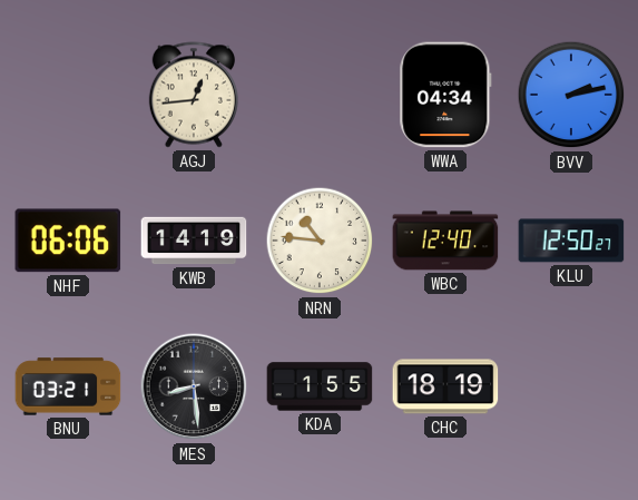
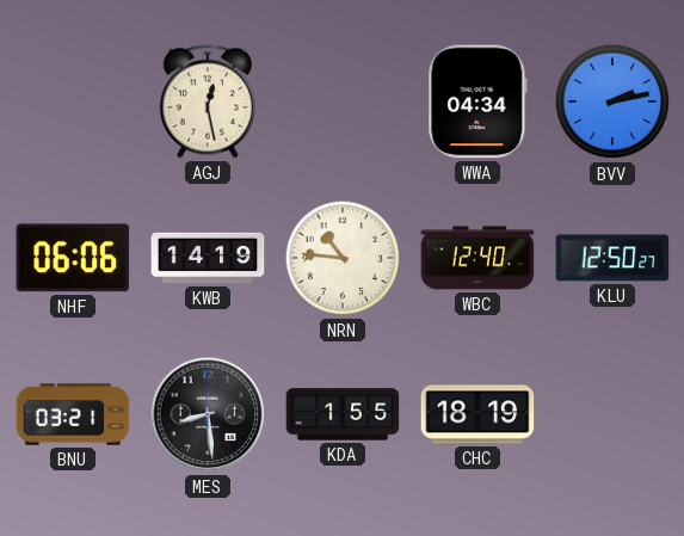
AGJ: 12:44 -> 12:28 (207, 101)
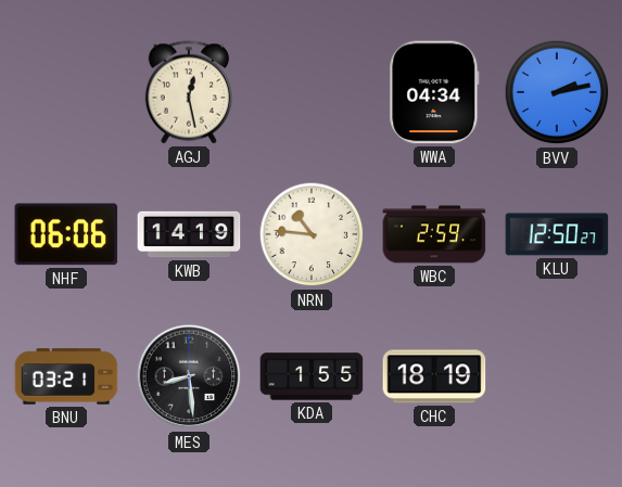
WBC: 12:40 -> 2:59 (434, 234)
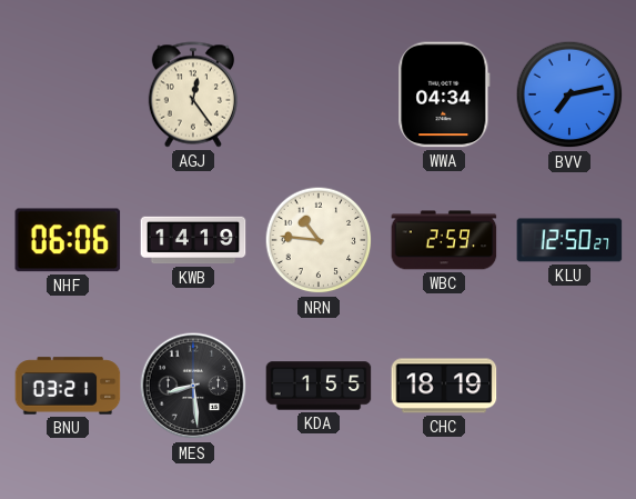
AGJ: 12:28 -> 12:24 (192, 94)
BVV: 2:13 -> 7:13 (569, 94)
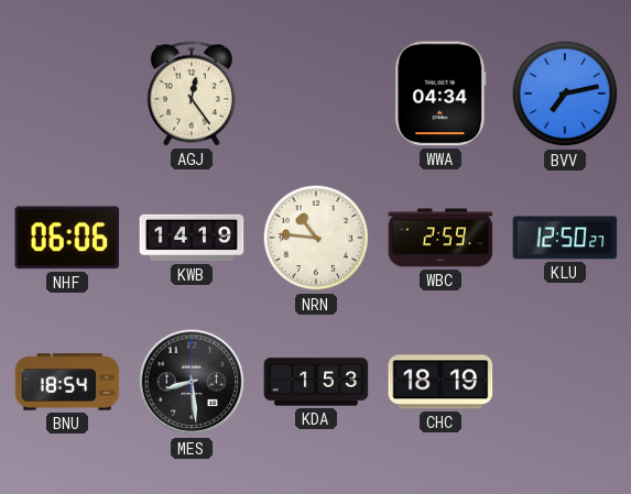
BNU: 03:21 -> 18:54 (67, 382)
KDA: 1:55 -> 1:53 (316, 382)
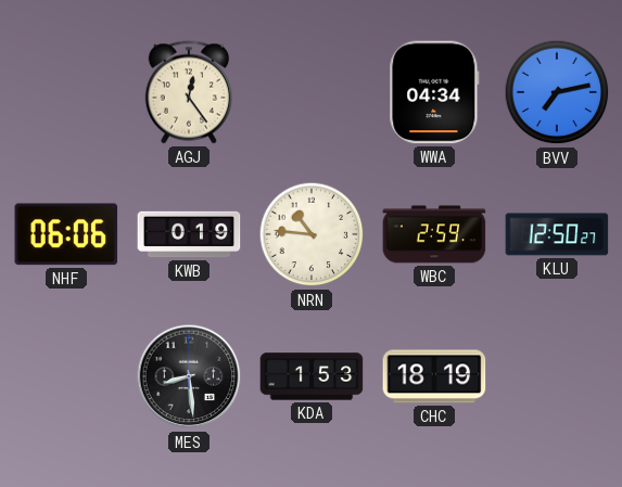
KWB: 14:19 -> 0:19 (189, 234)
BNU: 18:54 -> none (67, 382)
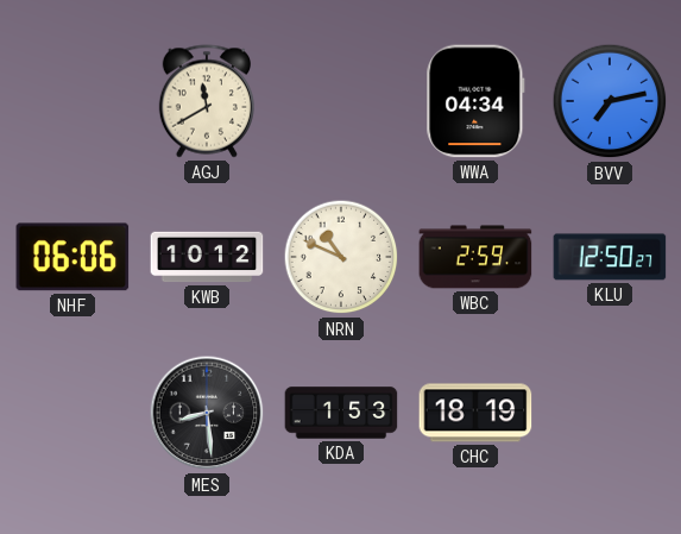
AGJ: 12:24 -> 11:40 (206, 101)
KWB: 0:19 -> 10:12 (207, 257)
NRN: 10:46 -> 10:49 (341, 257)
